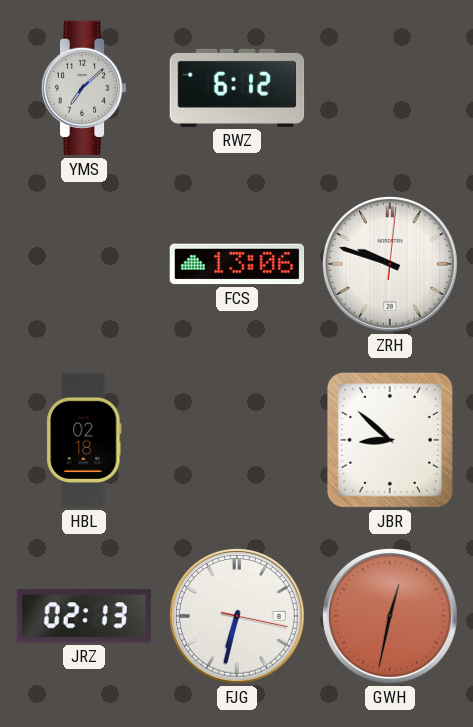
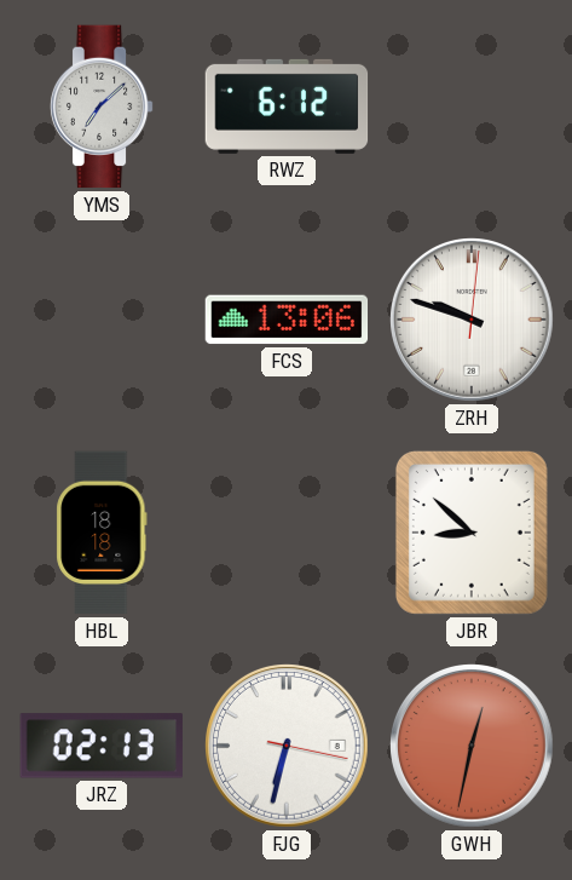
HBL: 02:18 -> 18:18 (102, 533)
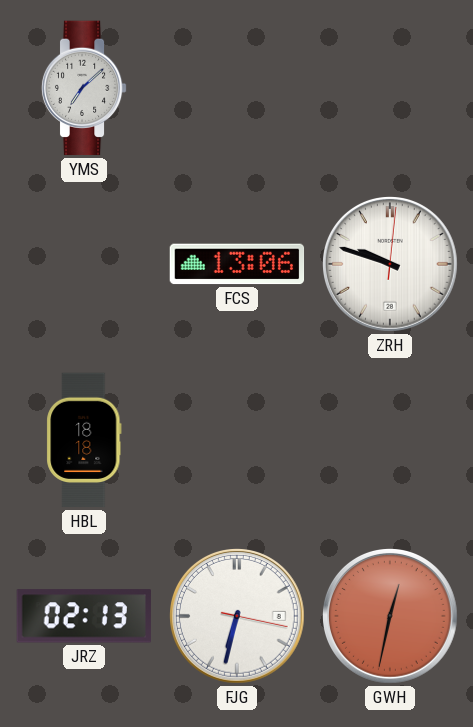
RWZ: 6:12 -> none (287, 107)
JBR: 8:52 -> none (472, 533)
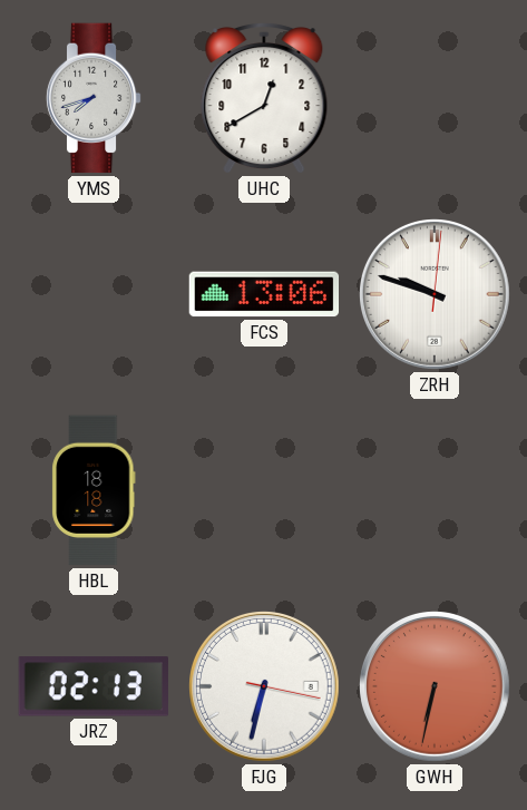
YMS: 7:08 -> 7:42 (94, 98)
UHC: none -> 12:40 (264, 98)
GWH: 12:32 -> 6:32 (436, 687)
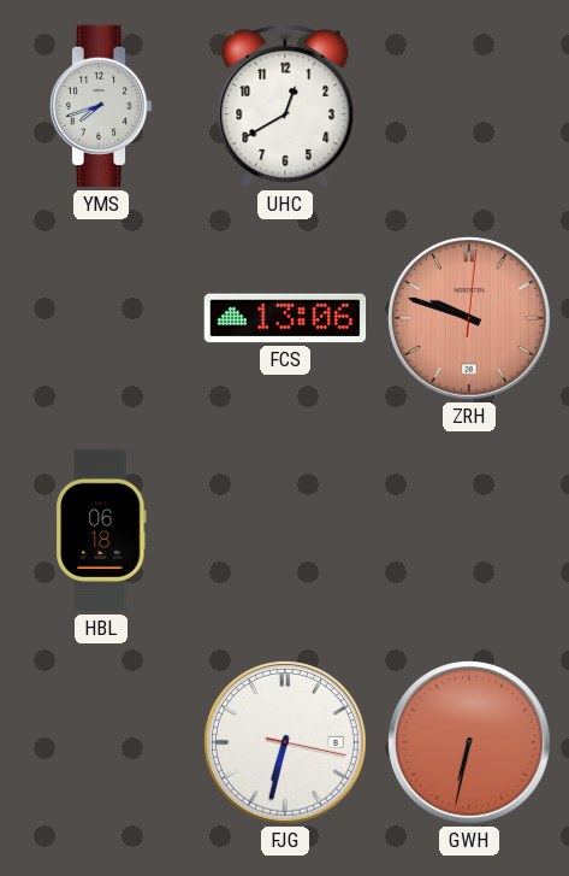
ZRH dial: white -> salmon (470, 319)
HBL: 18:18 -> 06:18 (101, 530)
JRZ: 02:13 -> none (94, 686)
